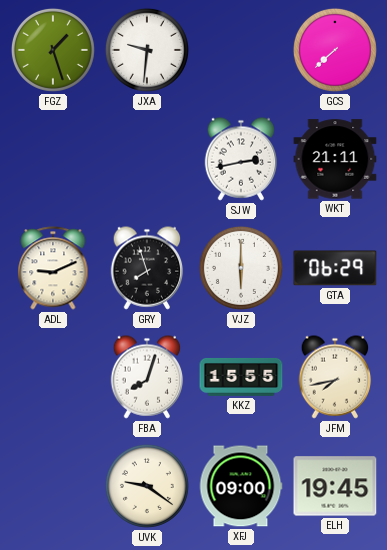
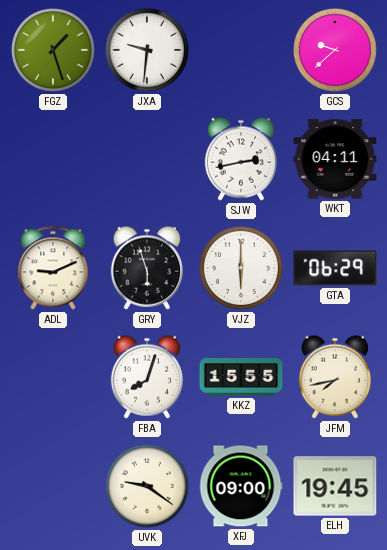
GCS: 7:38 -> 9:38 (335, 50)
WKT: 21:11 -> 04:11 (335, 159)
GRY: 7:57 -> 5:57 (147, 268)
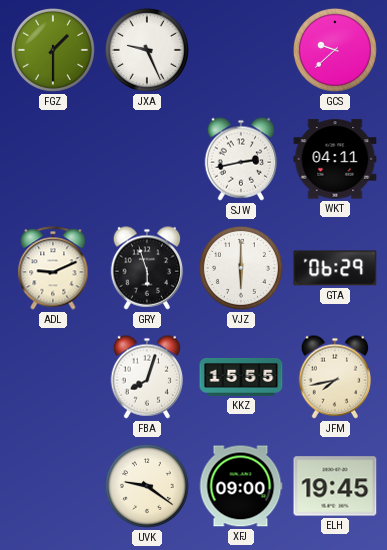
FGZ: 1:27 -> 1:30 (53, 50)
JXA: 9:31 -> 9:26 (147, 50)
